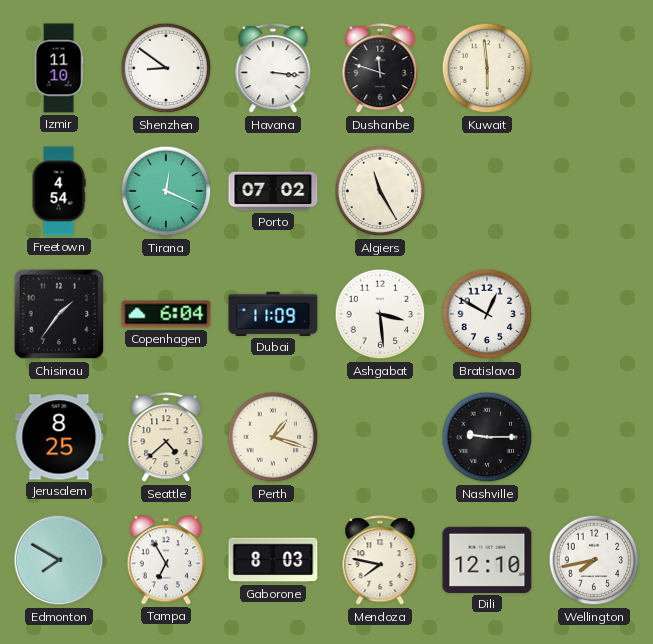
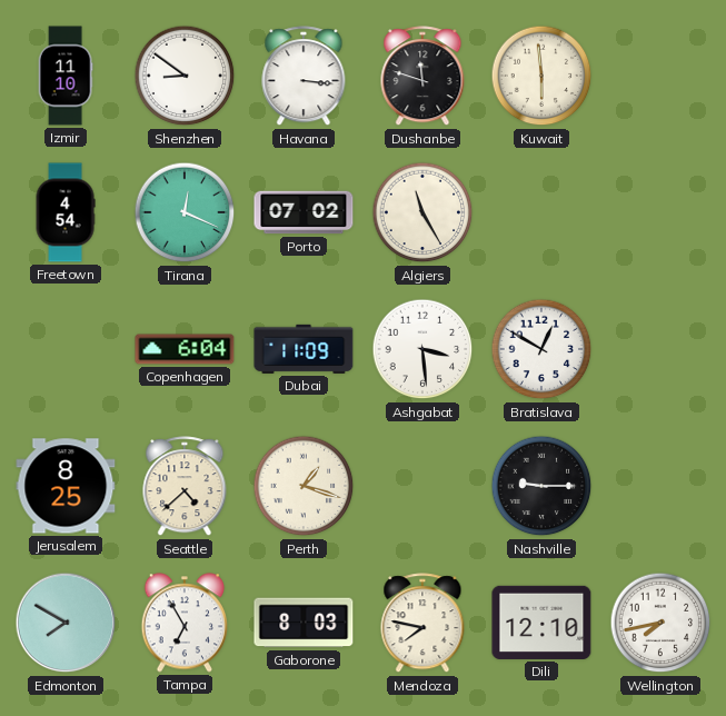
Chisinau: 1:36 -> none (59, 314)
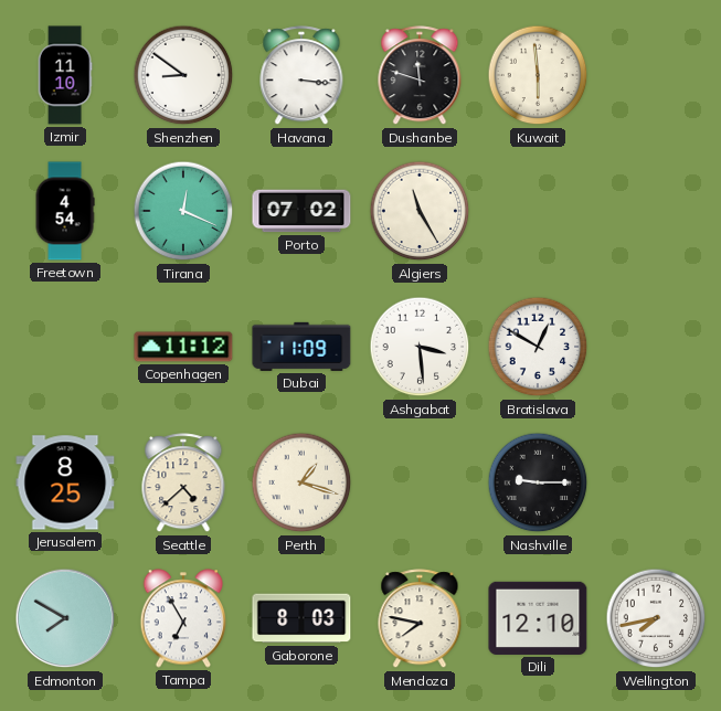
Copenhagen: 6:04 -> 11:12 (183, 347)
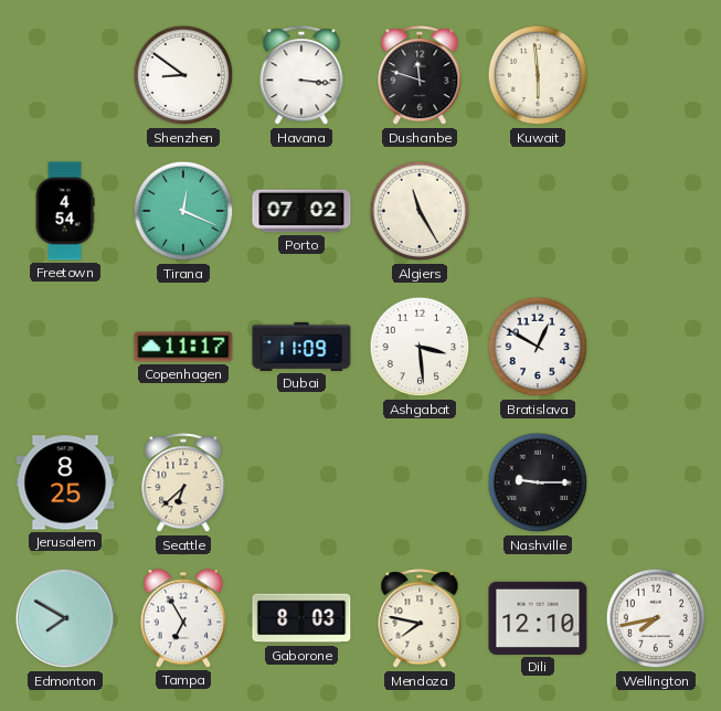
Izmir: 11:10 -> none (65, 75)
Copenhagen: 11:12 -> 11:17 (183, 347)
Seattle: 4:38 -> 6:38 (183, 484)
Perth: 1:18 -> none (301, 482)
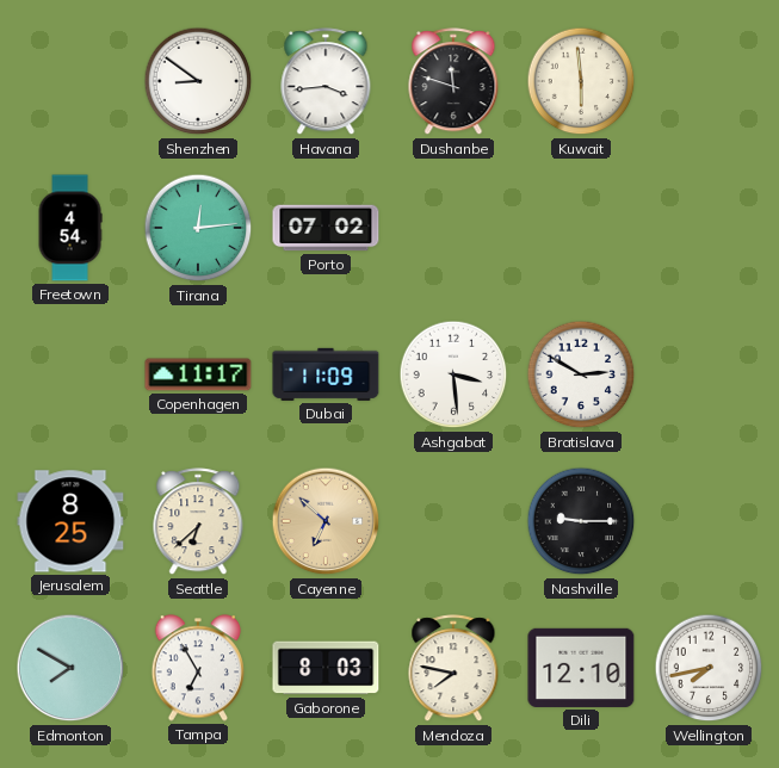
Havana: 3:16 -> 3:44 (326, 82)
Tirana: 12:19 -> 12:14 (198, 228)
Algiers: 11:25 -> none (420, 211)
Bratislava: 12:50 -> 2:50 (581, 374)
Cayenne: none -> 6:52 (326, 521)
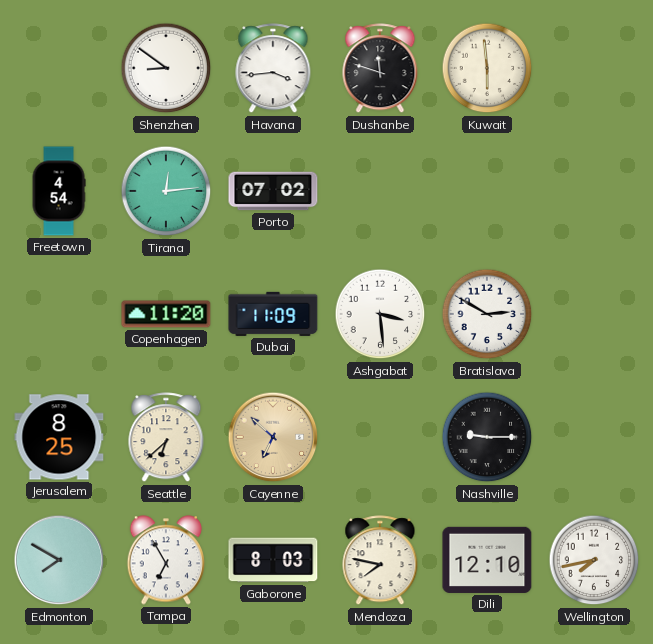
Copenhagen: 11:17 -> 11:20 (166, 314)
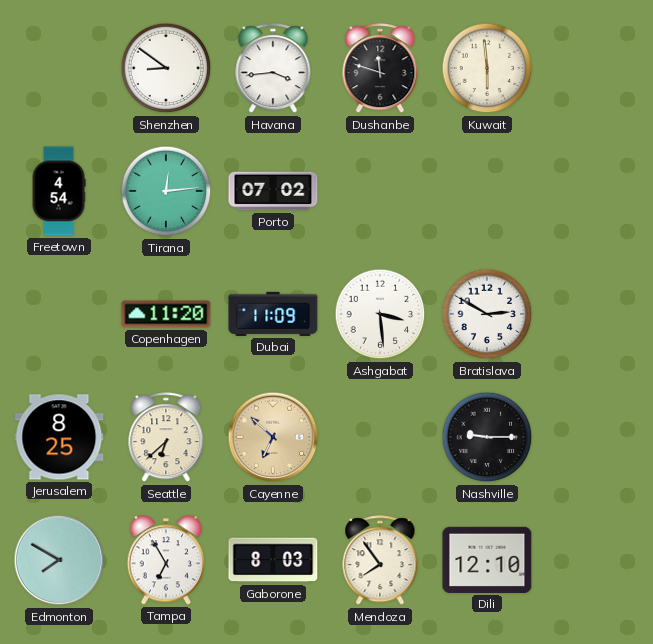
Mendoza: 7:47 -> 7:54 (380, 561)
Wellington: 7:43 -> none (594, 560)
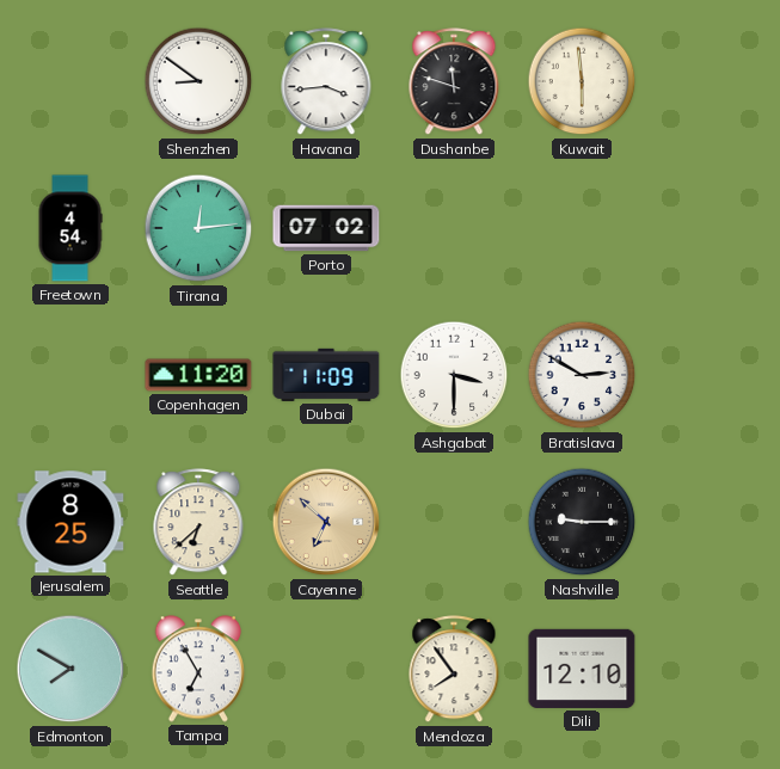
Ashgabat: 3:29 -> 3:30 (454, 375)
Gaborone: 8:03 -> none (273, 560)
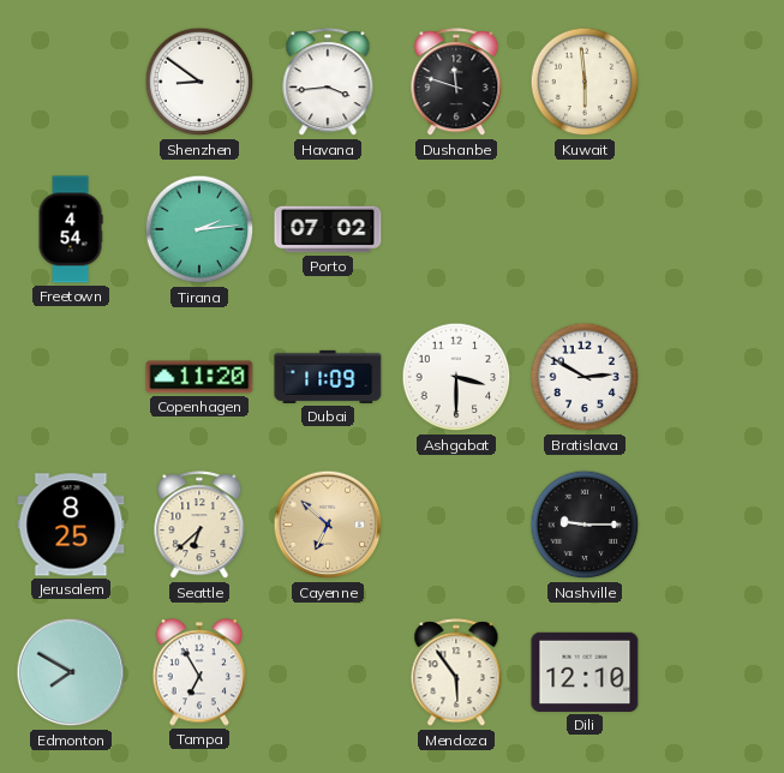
Tirana: 12:14 -> 2:14 (199, 229)
Mendoza: 7:54 -> 5:54 (456, 673)
